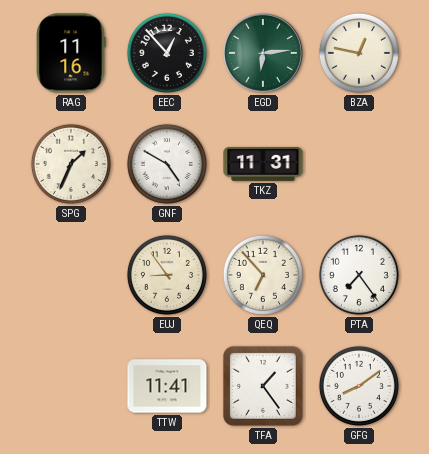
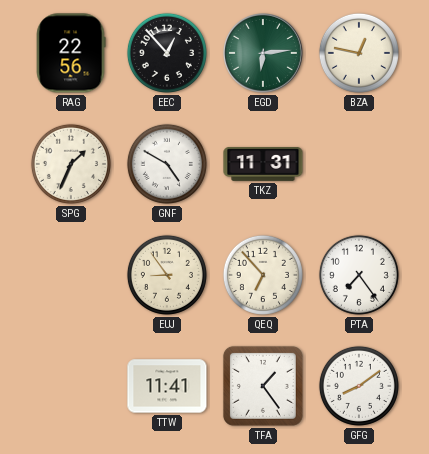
RAG: 11:16 -> 22:56 (71, 53)
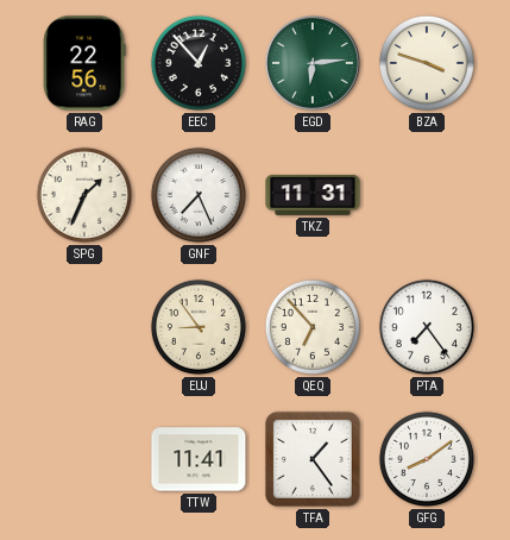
BZA: 12:47 -> 3:48 (427, 63)
GNF: 4:50 -> 7:26 (199, 195)
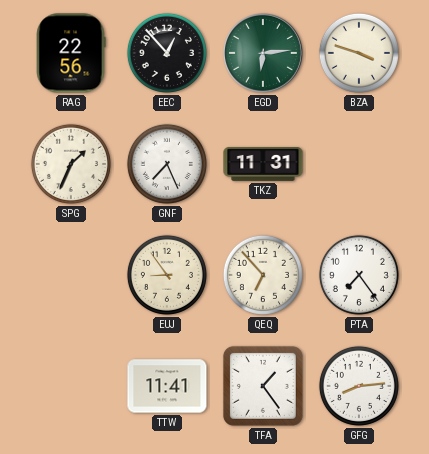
GFG: 8:09 -> 8:14 (359, 386)
